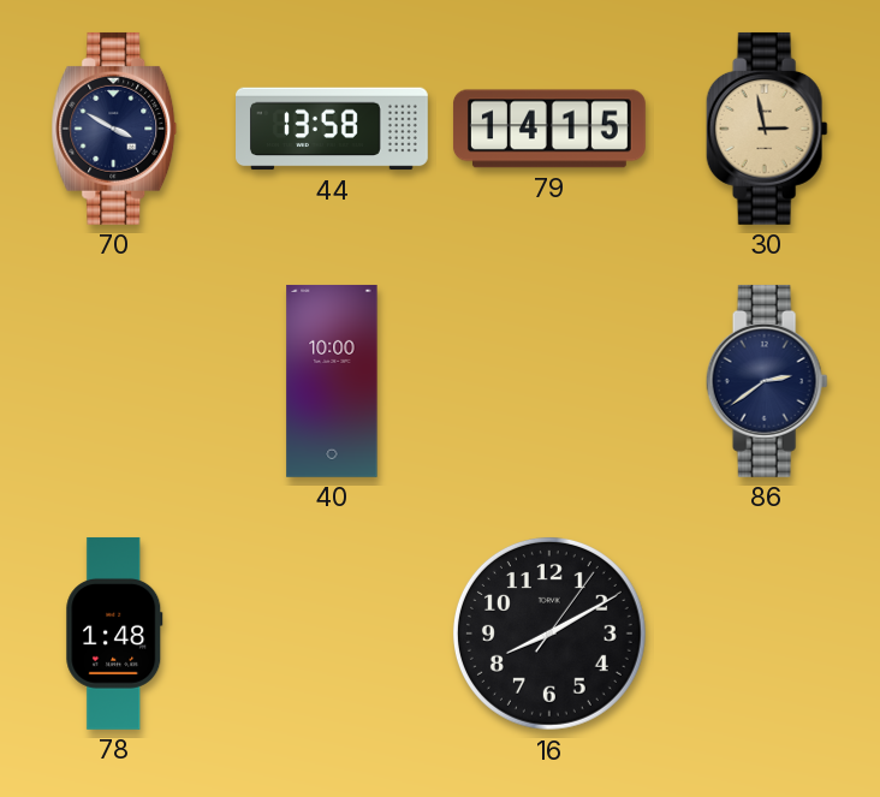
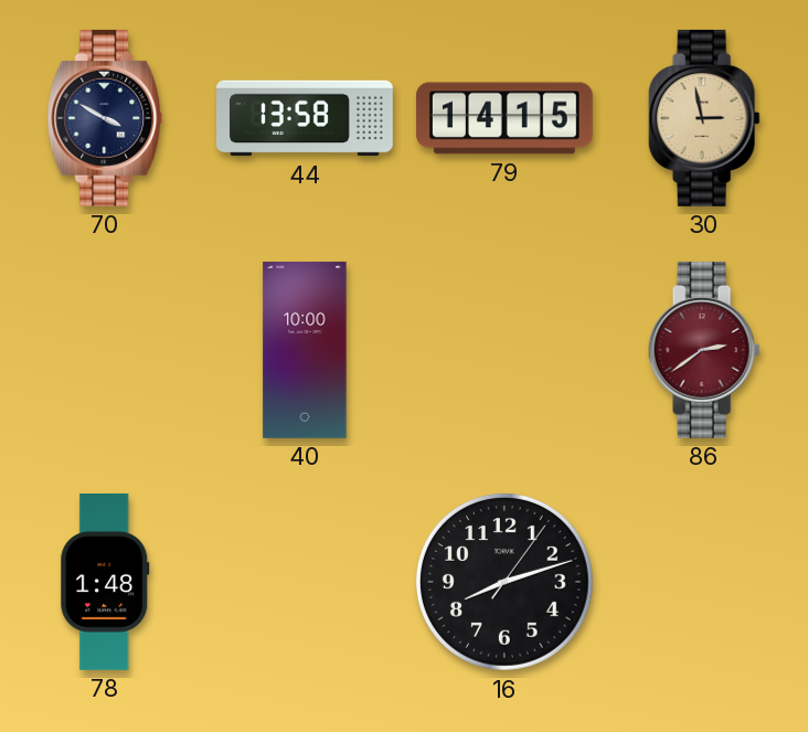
86 dial: navy -> burgundy (704, 350)
16: 8:10 -> 8:12 (504, 582)
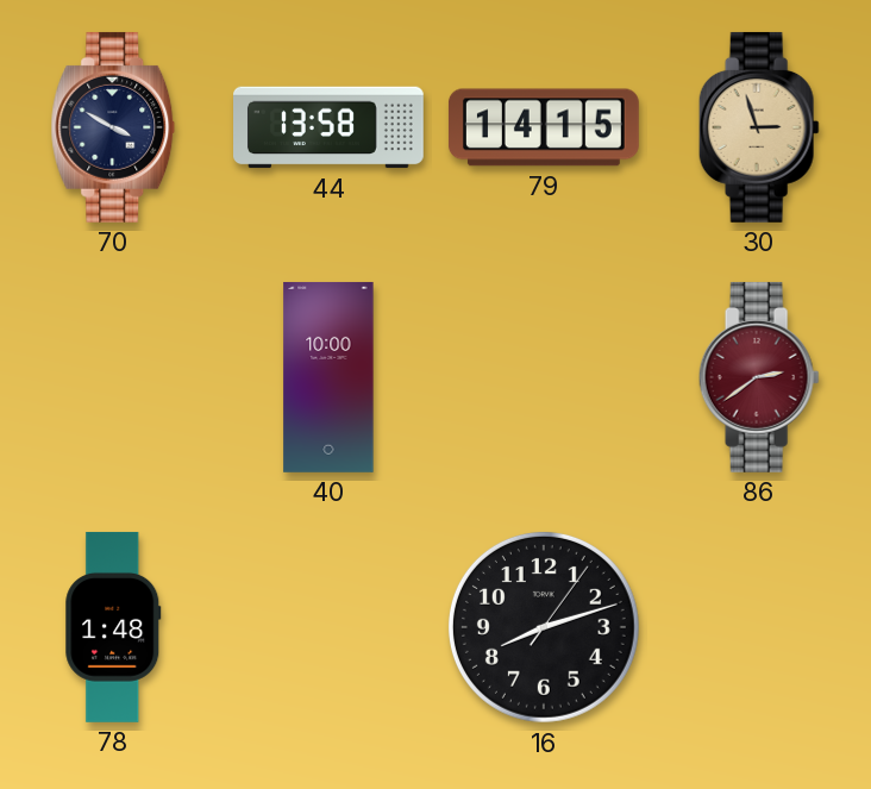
30: 2:58 -> 2:57 (759, 127)
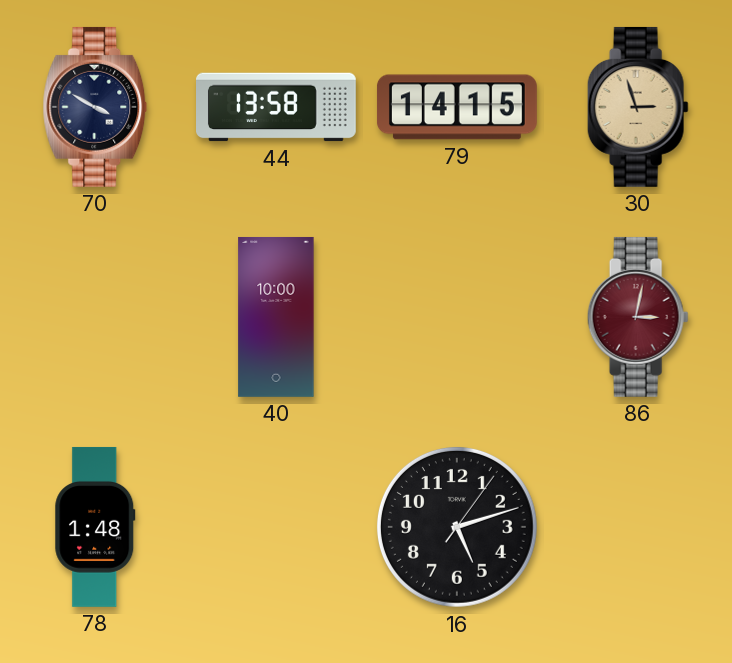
86: 2:39 -> 3:02 (638, 317)
16: 8:12 -> 5:12 (457, 527)
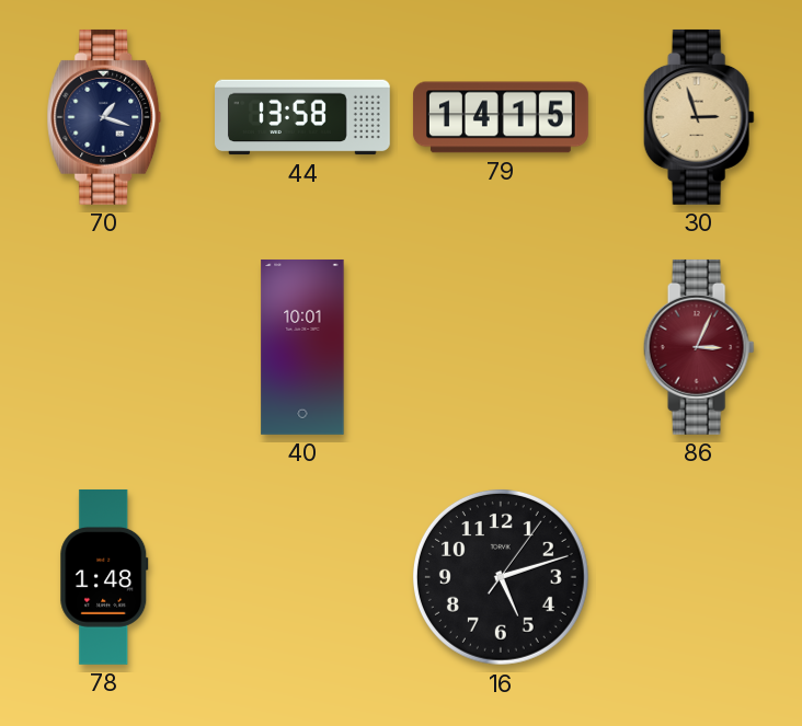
70: 3:50 -> 1:18 (104, 117)
40: 10:00 -> 10:01 (302, 347)
86: 3:02 -> 3:04 (699, 347)
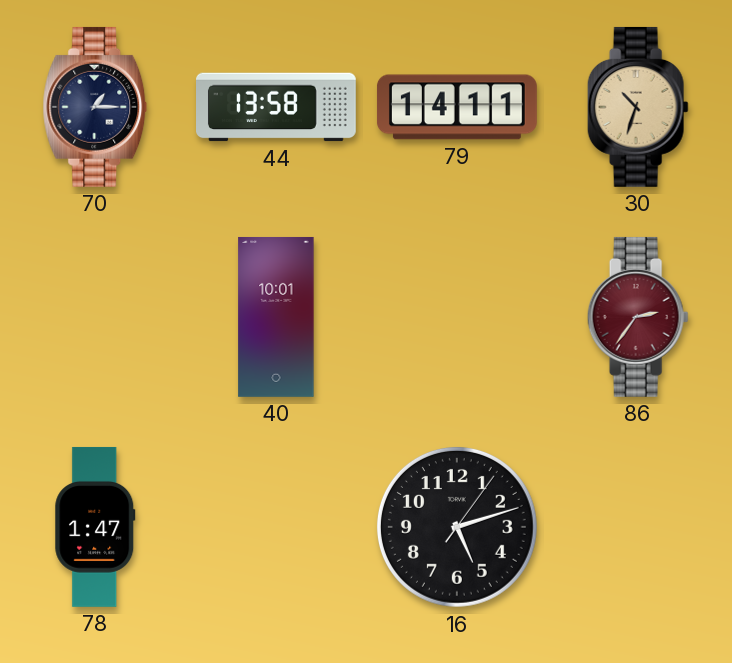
70: 1:18 -> 1:15 (95, 107)
79: 14:15 -> 14:11 (457, 107)
30: 2:57 -> 10:33 (638, 107)
86: 3:04 -> 2:36 (638, 317)
78: 1:48 -> 1:47 (95, 527)
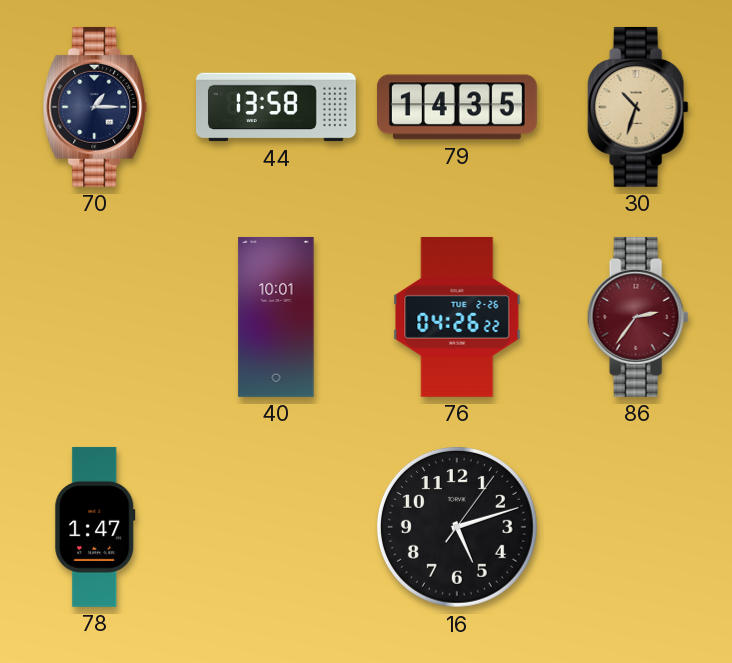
79: 14:11 -> 14:35 (457, 107)
76: none -> 04:26 (457, 317)
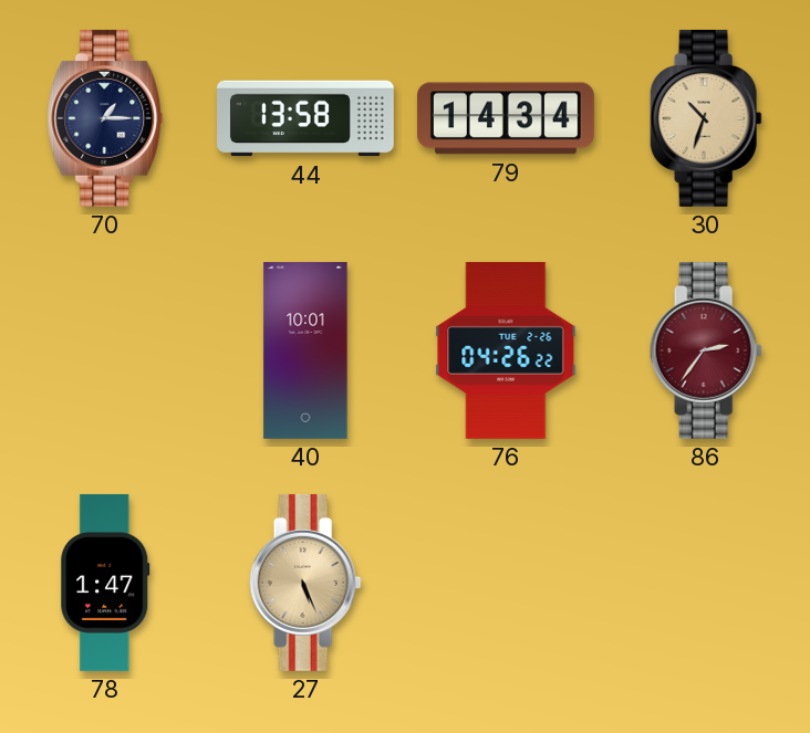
79: 14:35 -> 14:34 (506, 118)
27: none -> 5:26 (305, 583)
16: 5:12 -> none (457, 527)
